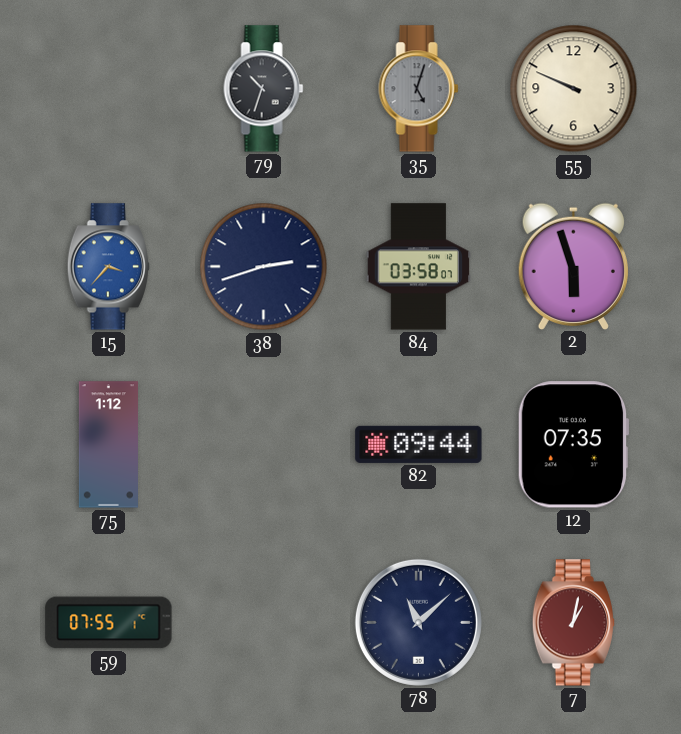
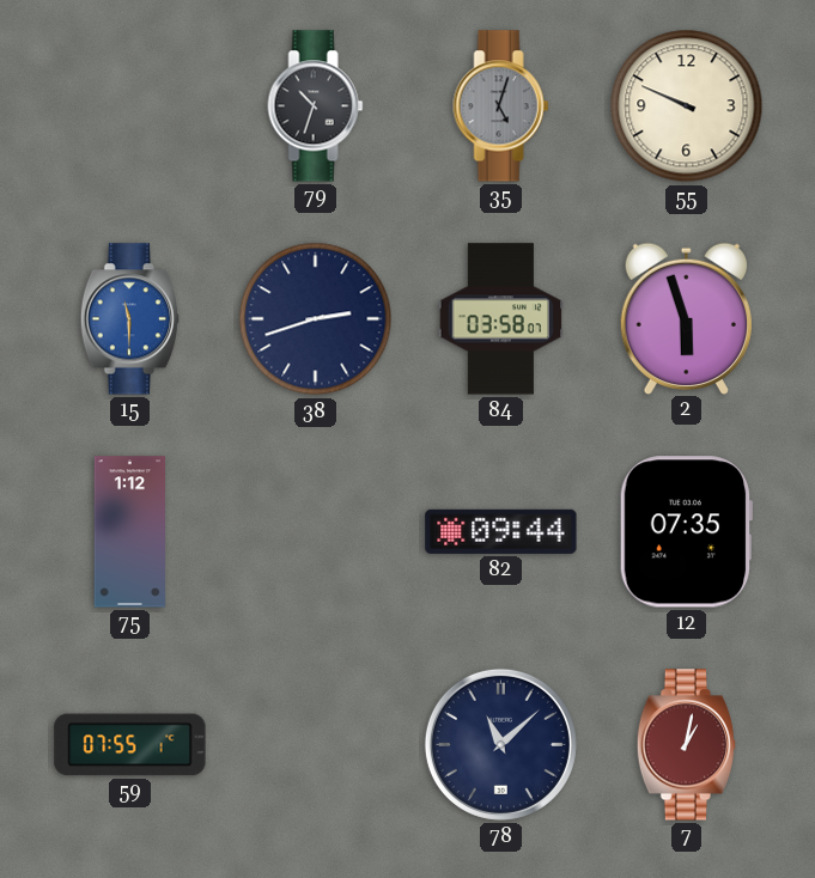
15: 3:37 -> 11:30 (129, 319)
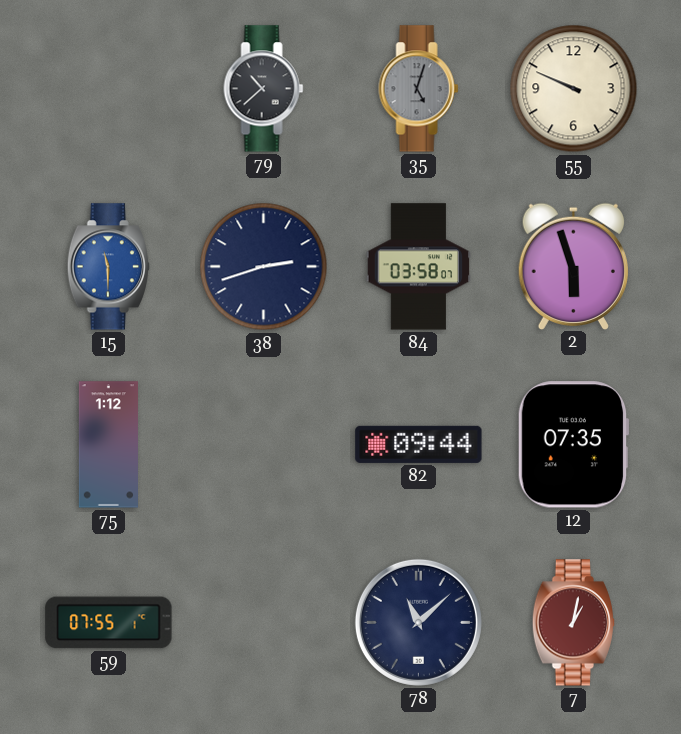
79: 10:33 -> 10:38 (264, 89)
